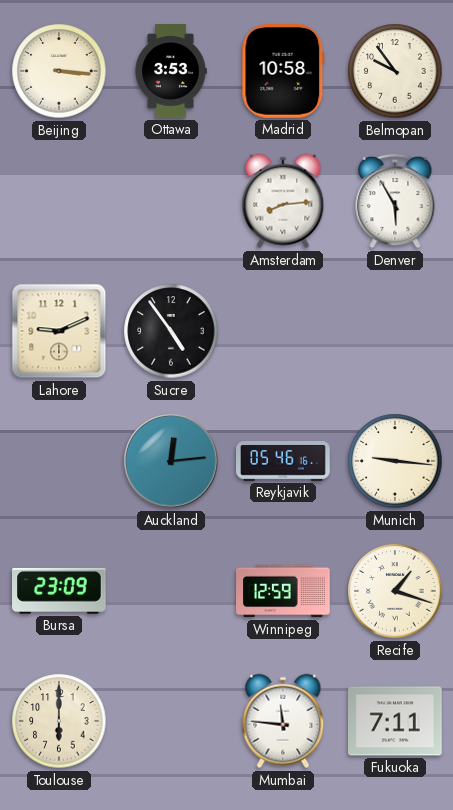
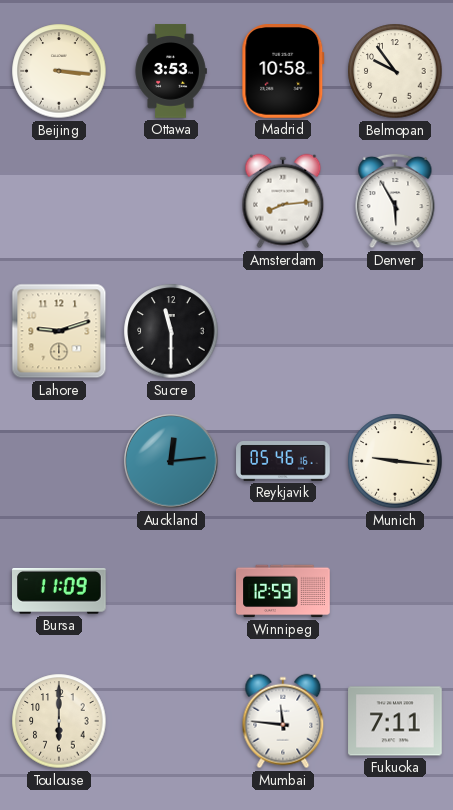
Lahore: 9:11 -> 9:12 (59, 331)
Sucre: 4:54 -> 11:30 (171, 331)
Bursa: 23:09 -> 11:09 (59, 591)
Recife: 1:18 -> none (395, 591)
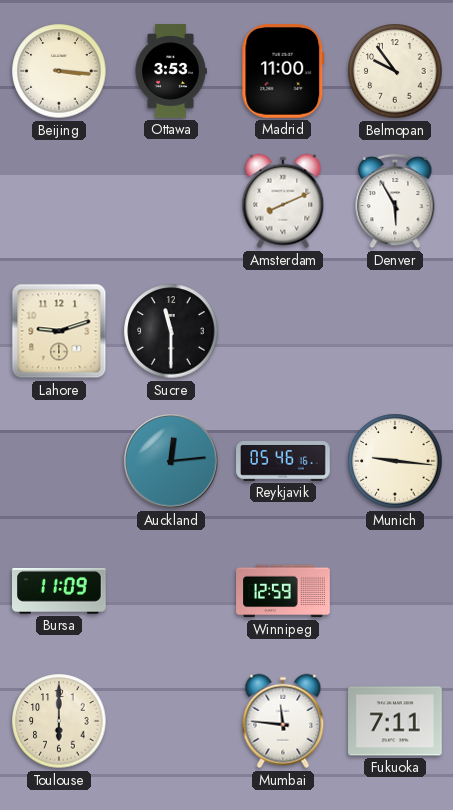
Madrid: 10:58 -> 11:00 (283, 72)
Amsterdam: 8:14 -> 8:11 (283, 201)
